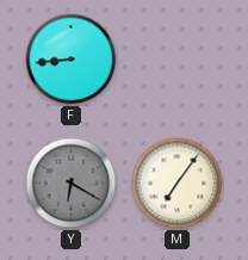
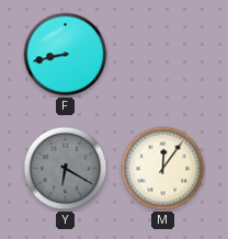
F: 8:44 -> 8:43 (66, 55)
M: 7:06 -> 12:06 (163, 169)
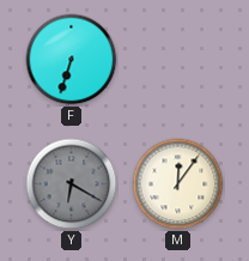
F: 8:43 -> 6:33 (72, 60)
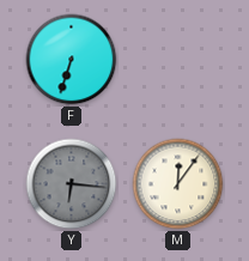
Y: 6:20 -> 6:16 (72, 184)
